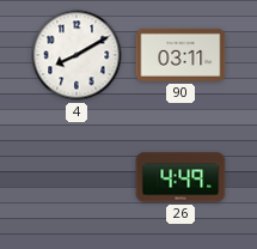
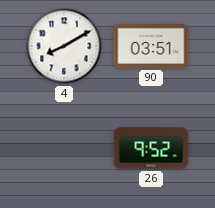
90: 03:11 -> 03:51 (151, 46)
26: 4:49 -> 9:52 (151, 148)
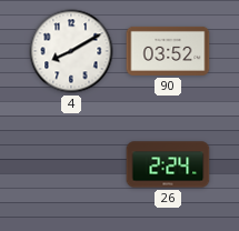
90: 03:51 -> 03:52 (168, 51)
26: 9:52 -> 2:24 (168, 164)
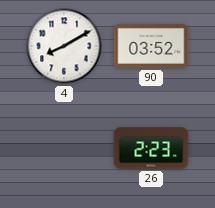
26: 2:24 -> 2:23 (151, 148)
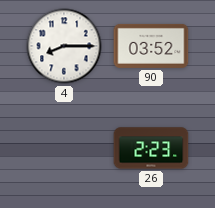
4: 8:10 -> 8:15 (64, 46)
